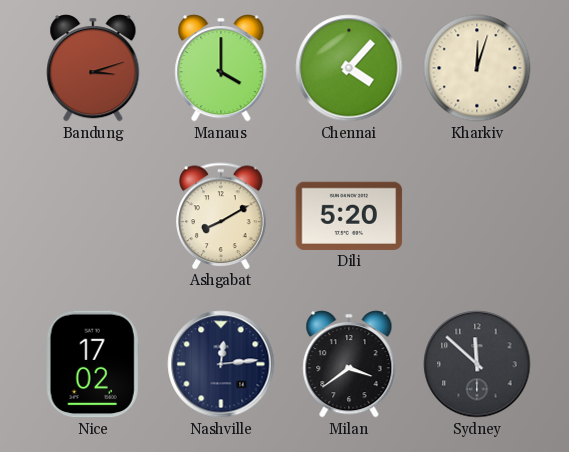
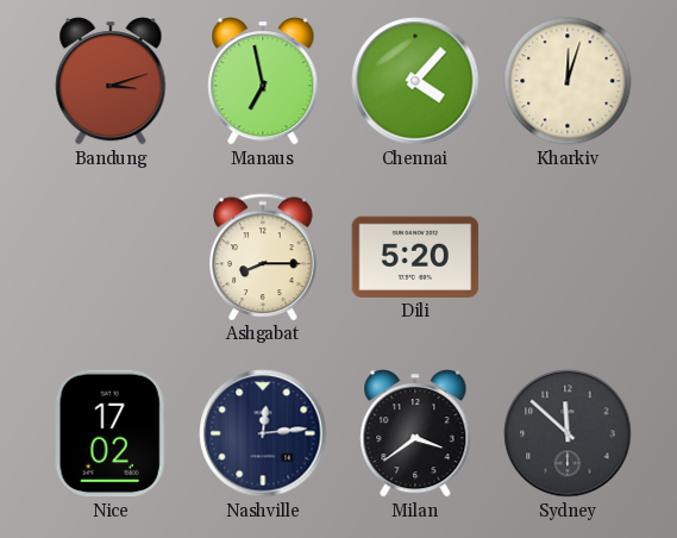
Manaus: 4:00 -> 6:58 (263, 81)
Ashgabat: 8:10 -> 8:15 (263, 257)
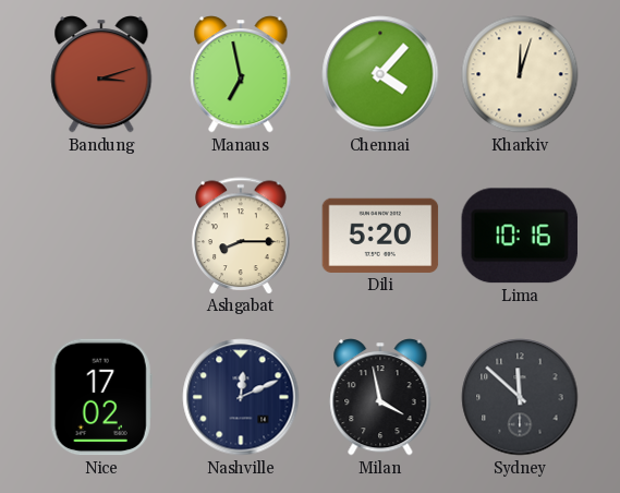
Lima: none -> 10:16 (520, 236)
Nashville: 12:14 -> 12:11 (241, 397)
Milan: 3:39 -> 3:58 (380, 397)
